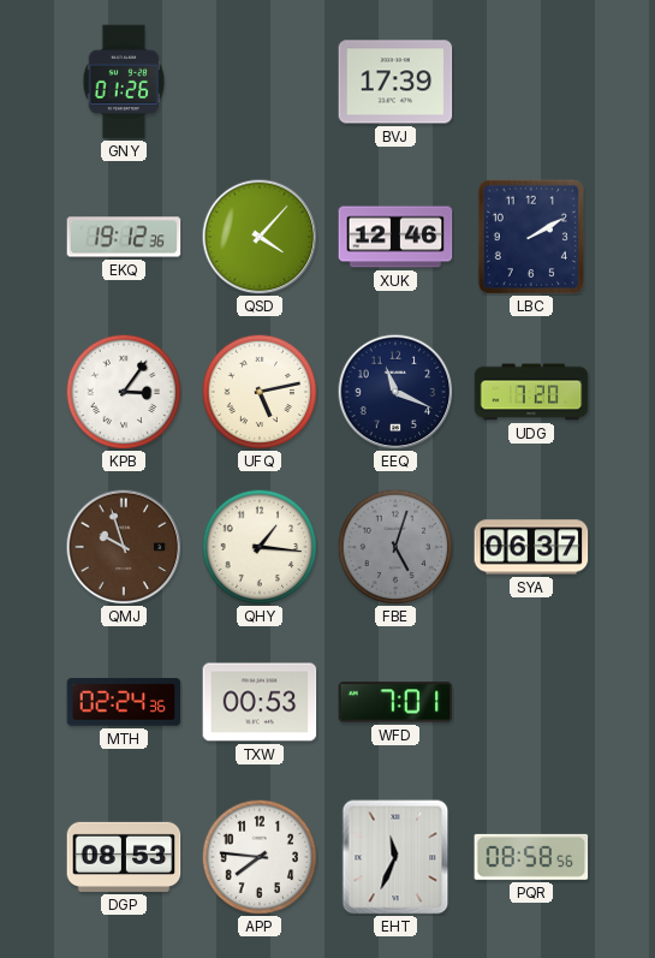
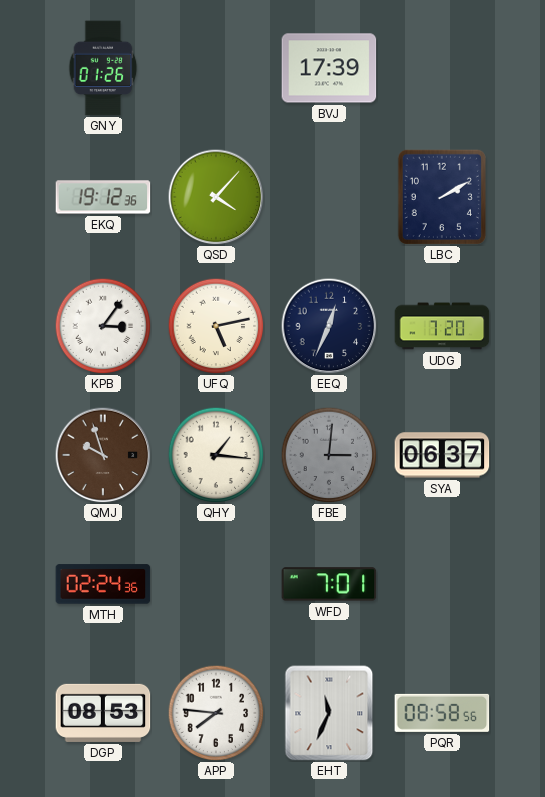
XUK: 12:46 -> none (395, 237)
EEQ: 11:19 -> 12:34 (329, 326)
FBE: 5:03 -> 3:01 (329, 455)
TXW: 00:53 -> none (260, 702)
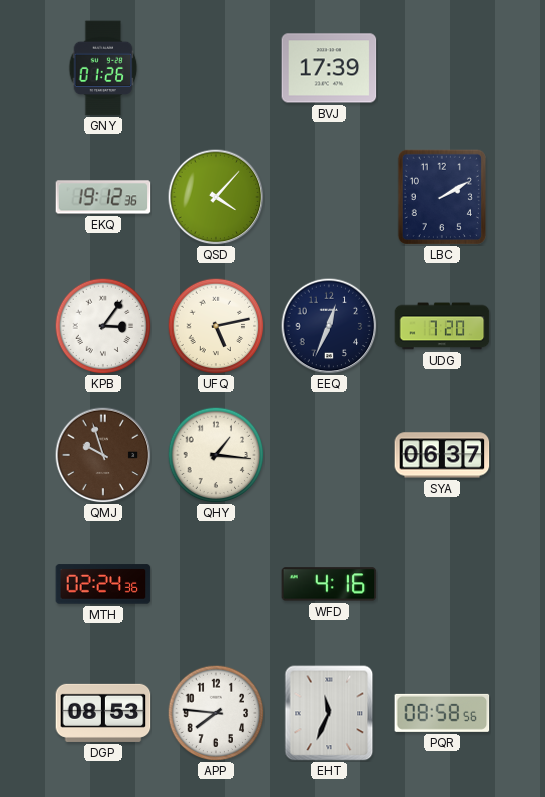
FBE: 3:01 -> none (329, 455)
WFD: 7:01 -> 4:16 (329, 584)
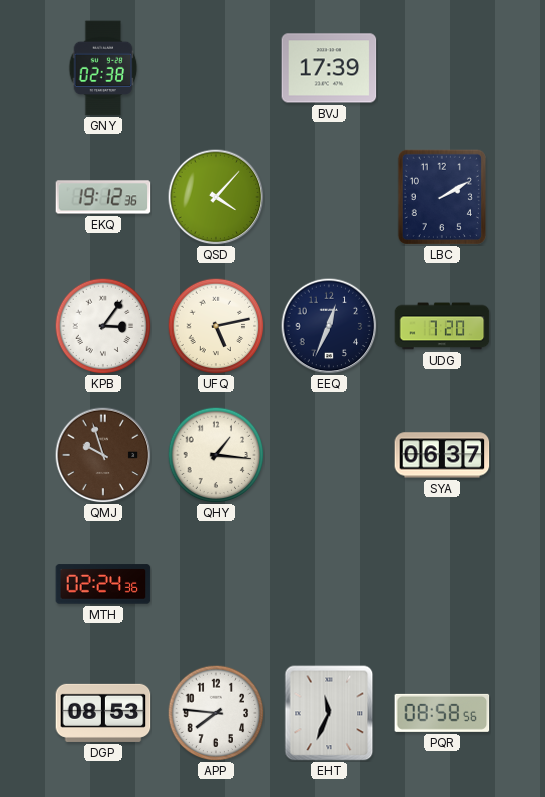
GNY: 01:26 -> 02:38 (103, 68)
WFD: 4:16 -> none (329, 584)
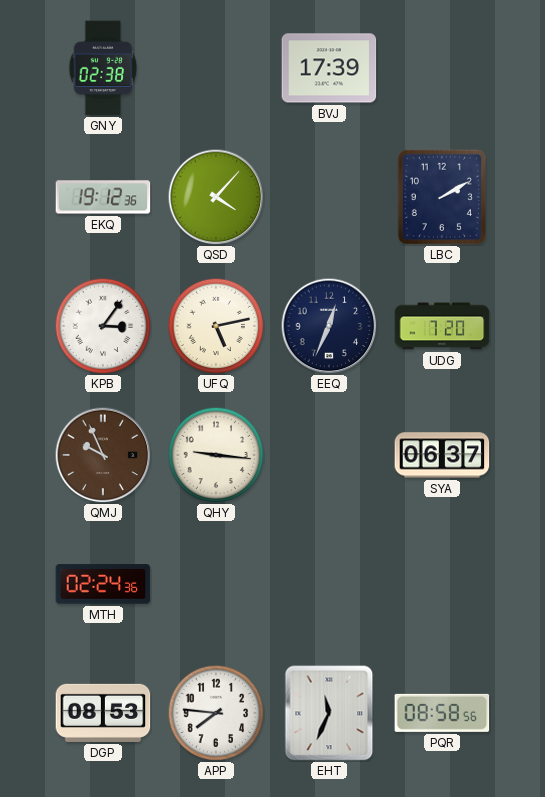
QMJ: 9:57 -> 9:56 (103, 455)
QHY: 1:16 -> 9:16 (216, 455)
